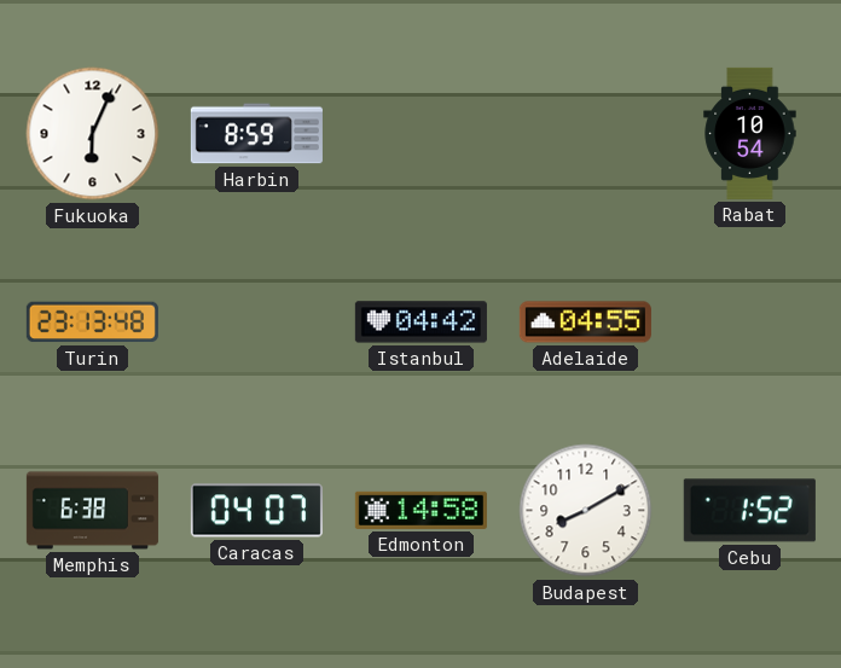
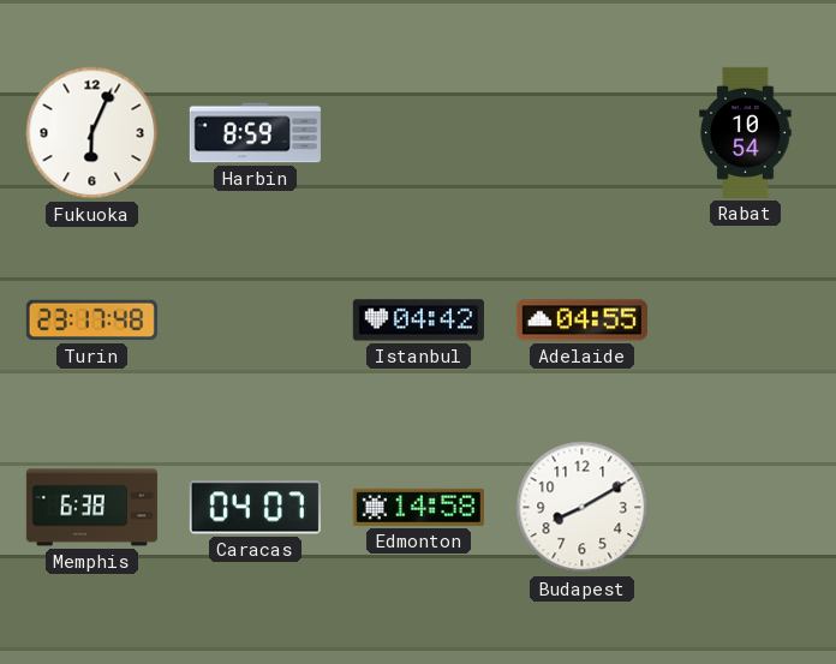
Turin: 23:13 -> 23:17 (91, 321)
Cebu: 1:52 -> none (749, 511)
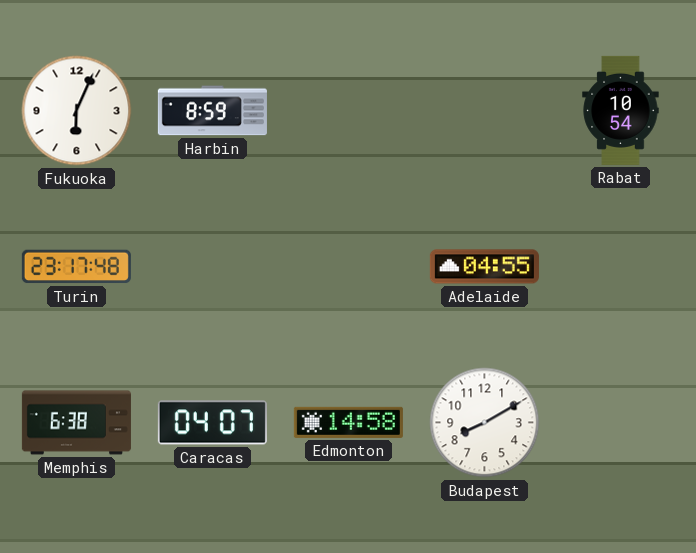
Istanbul: 04:42 -> none (418, 321)
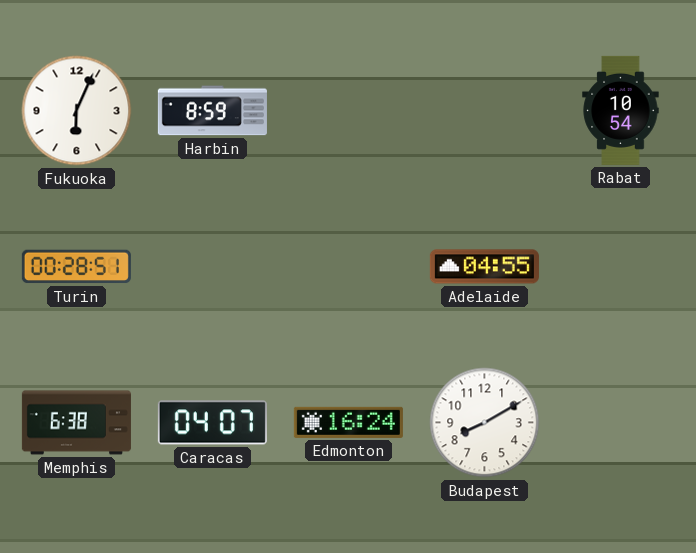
Turin: 23:17 -> 00:28 (76, 267)
Edmonton: 14:58 -> 16:24 (348, 422)
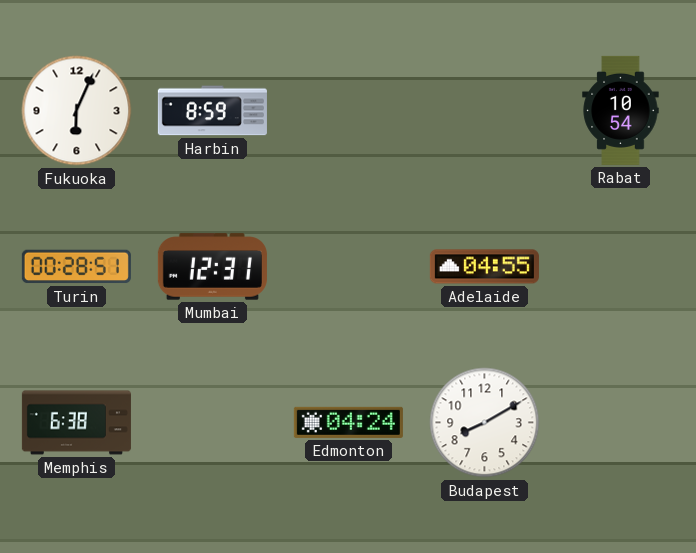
Mumbai: none -> 12:31 (212, 267)
Caracas: 04:07 -> none (212, 423)
Edmonton: 16:24 -> 04:24 (348, 422)
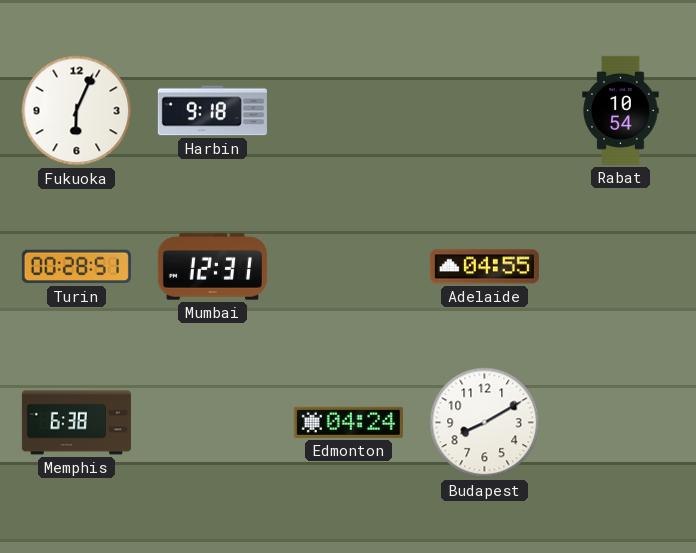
Harbin: 8:59 -> 9:18 (212, 111)
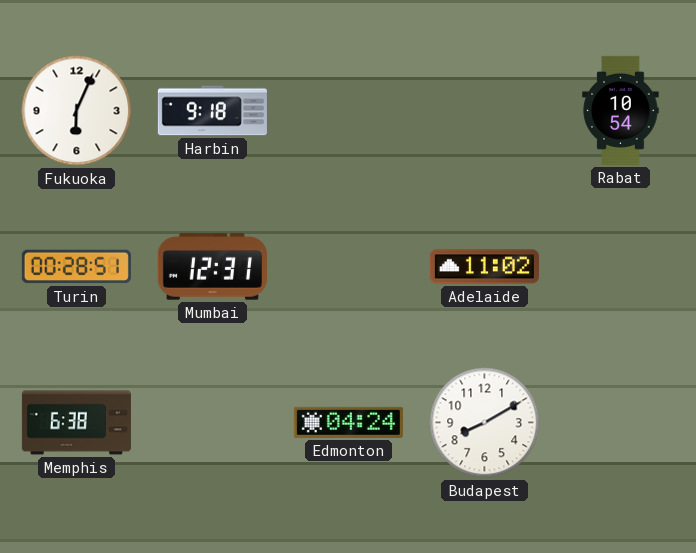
Adelaide: 04:55 -> 11:02 (484, 267)
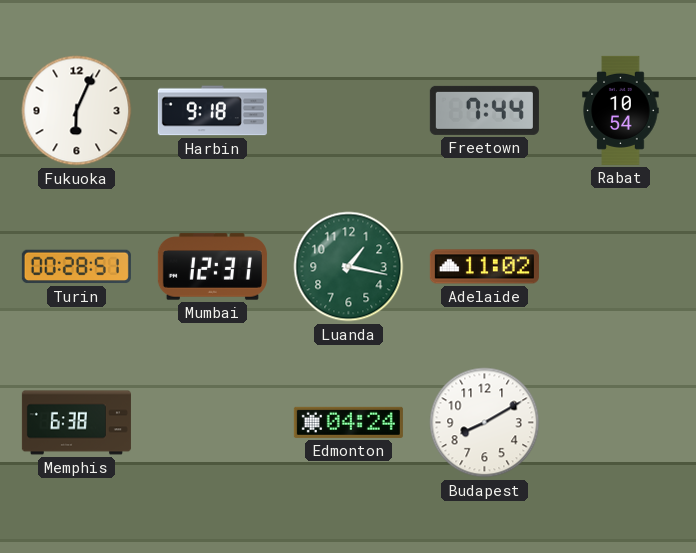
Freetown: none -> 7:44 (484, 110)
Luanda: none -> 1:17 (349, 267)
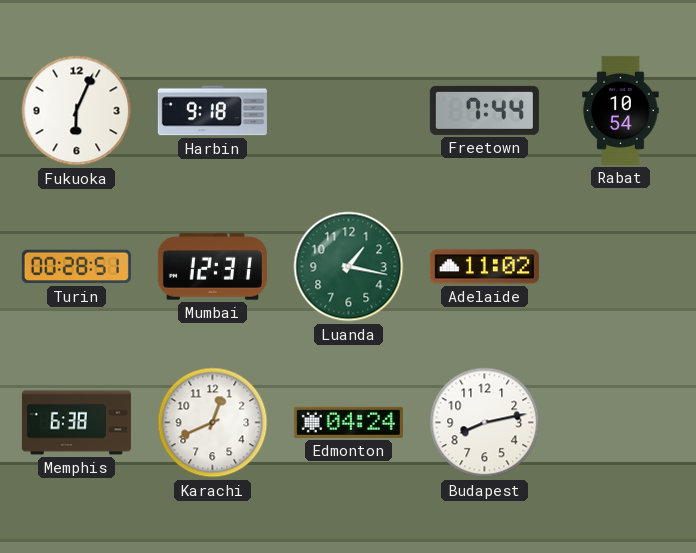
Karachi: none -> 12:41 (213, 423)
Budapest: 8:10 -> 8:13 (485, 423)
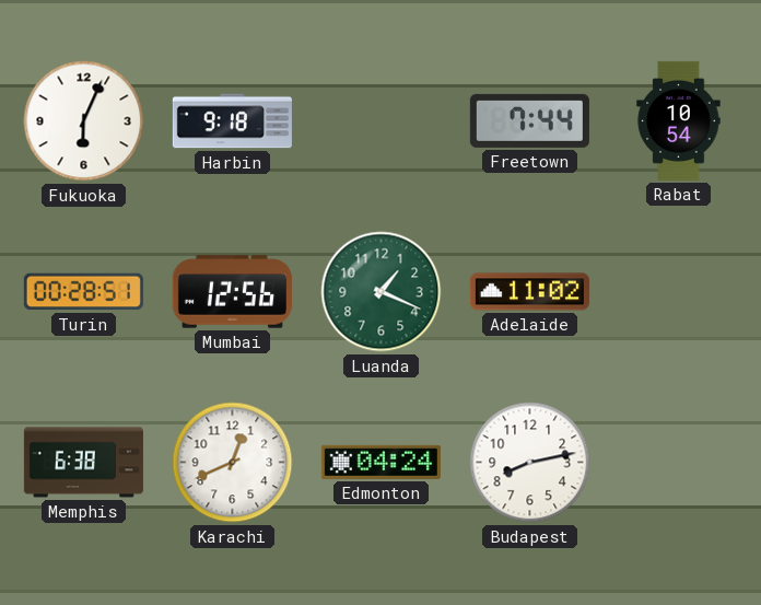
Mumbai: 12:31 -> 12:56 (232, 292)
Luanda: 1:17 -> 1:19 (382, 292)
